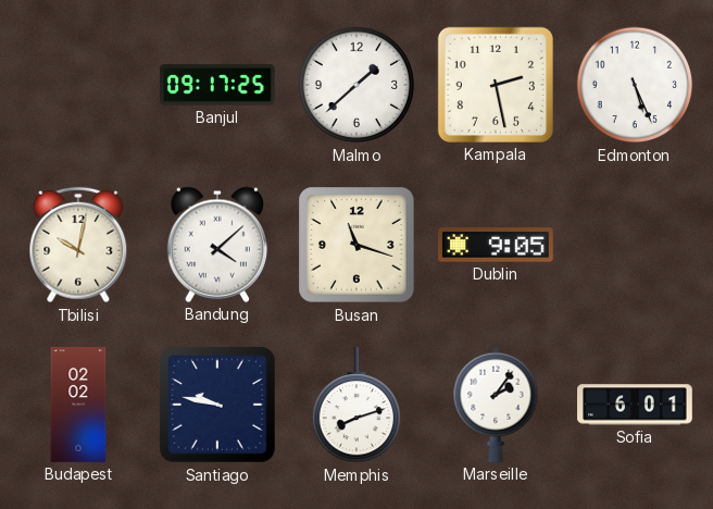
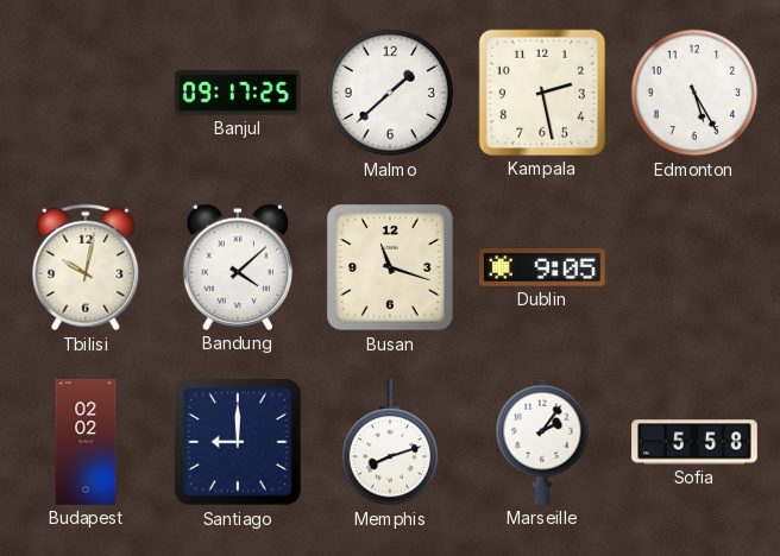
Edmonton: 5:26 -> 5:25 (694, 93)
Santiago: 9:47 -> 9:00 (238, 442)
Sofia: 6:01 -> 5:58 (694, 442)
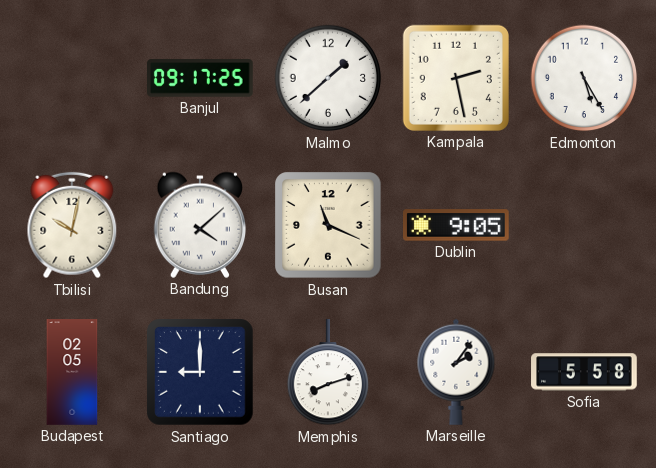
Busan: 11:18 -> 11:19 (328, 225)
Budapest: 02:02 -> 02:05 (72, 372)
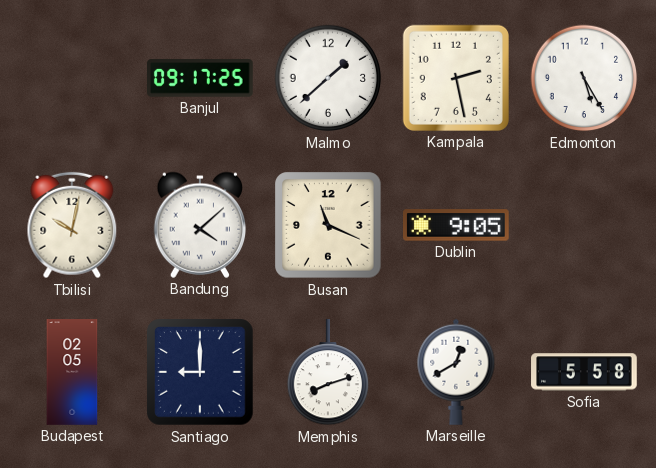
Marseille: 2:06 -> 12:40 (456, 372)
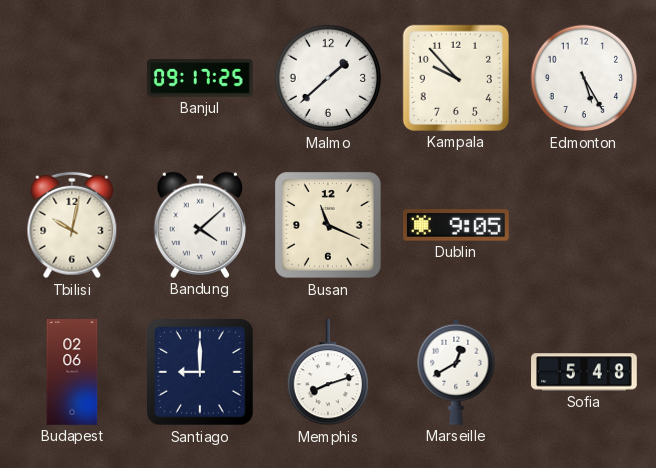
Kampala: 2:28 -> 9:53 (456, 78)
Budapest: 02:05 -> 02:06 (72, 372)
Sofia: 5:58 -> 5:48 (584, 372)
